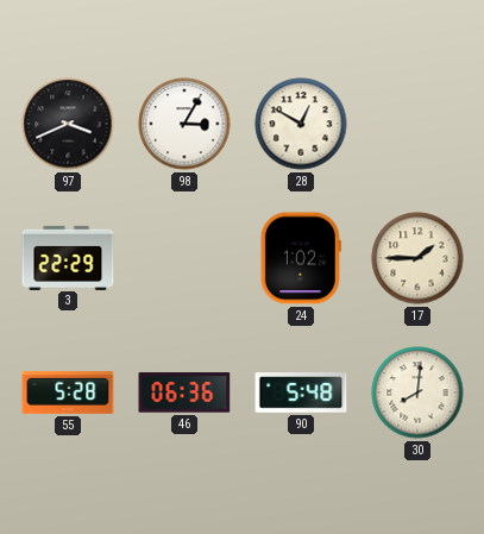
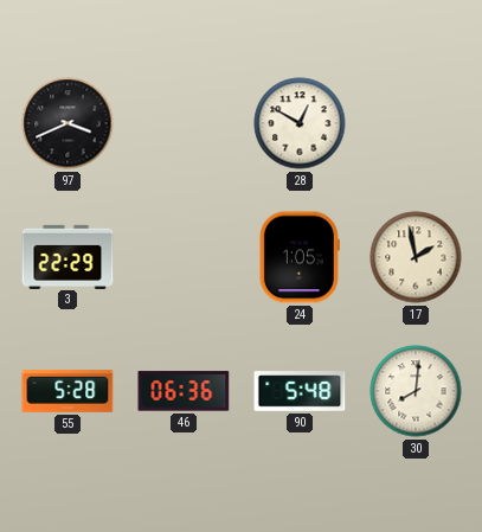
98: 3:05 -> none (184, 124)
24: 1:02 -> 1:05 (300, 257)
17: 1:45 -> 1:58 (416, 257)
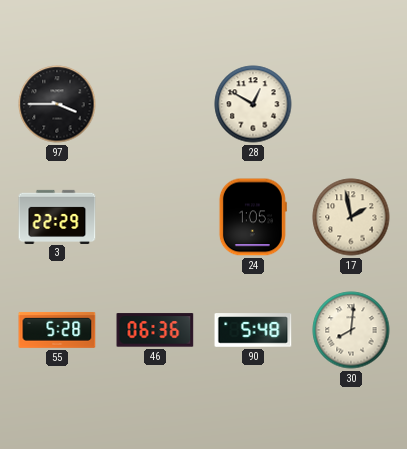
97: 3:41 -> 3:45 (57, 104)
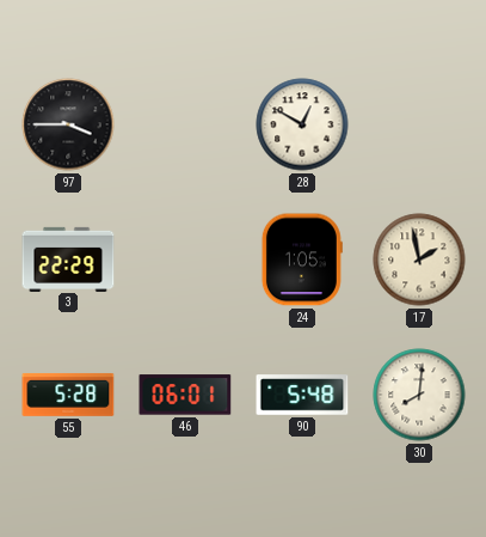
46: 06:36 -> 06:01 (185, 395)
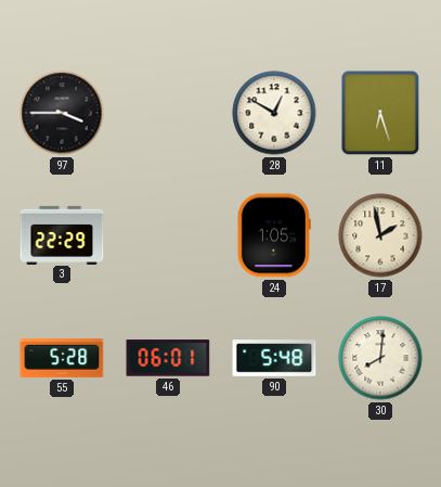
11: none -> 6:27 (380, 113)
